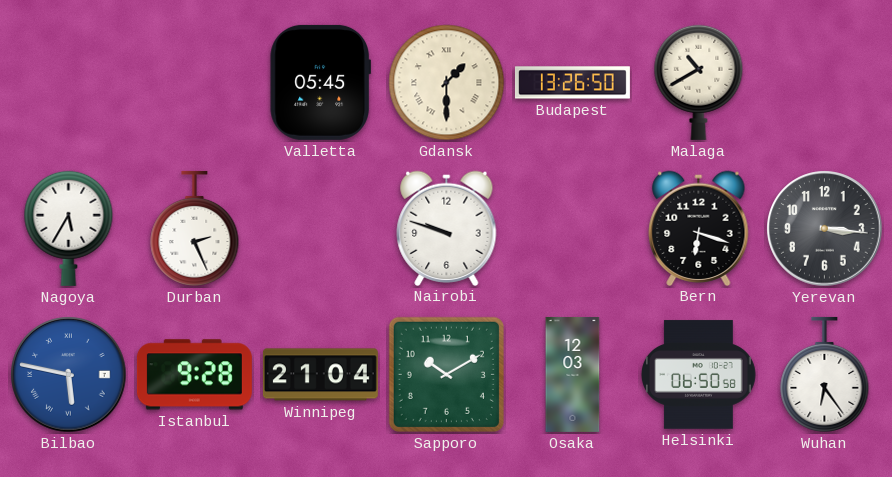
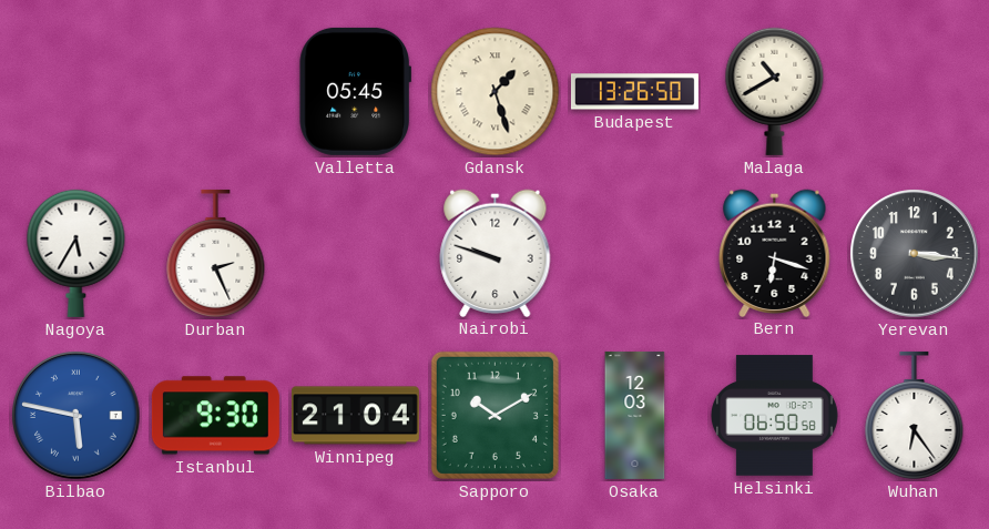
Gdansk: 1:30 -> 1:27 (496, 92)
Istanbul: 9:28 -> 9:30 (215, 416)
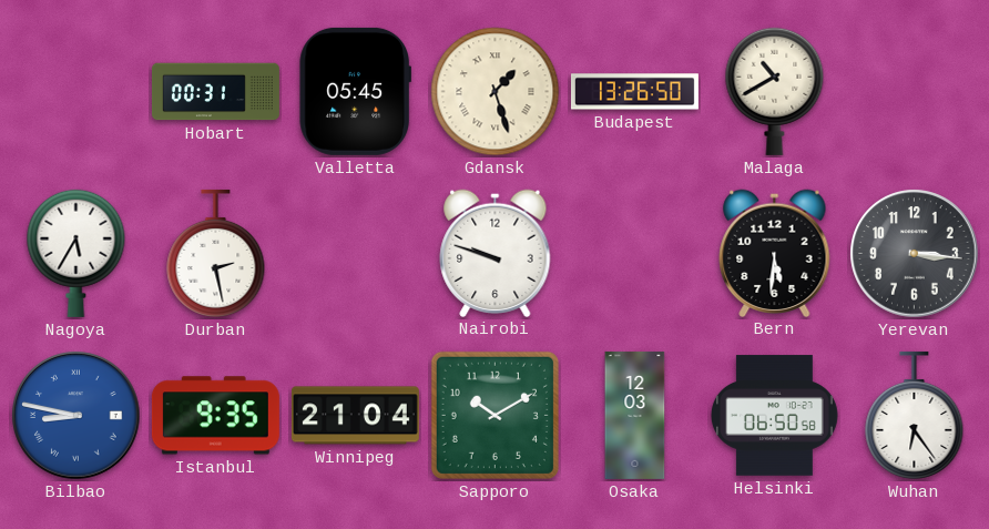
Hobart: none -> 00:31 (215, 92)
Durban: 2:26 -> 2:28 (216, 253)
Bern: 6:18 -> 5:31 (775, 253)
Bilbao: 5:47 -> 8:47 (77, 416)
Istanbul: 9:30 -> 9:35 (215, 416)
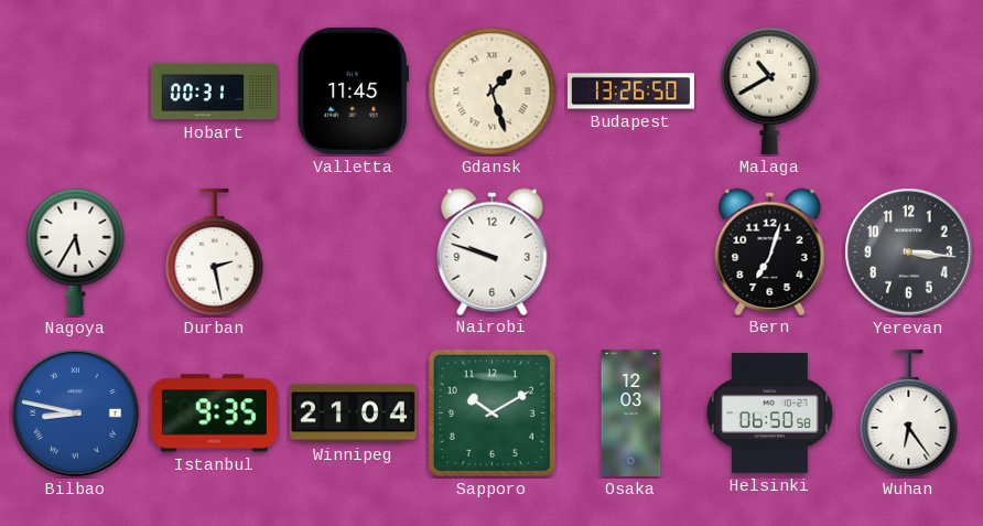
Valletta: 05:45 -> 11:45 (353, 90)
Bern: 5:31 -> 7:03 (770, 251)
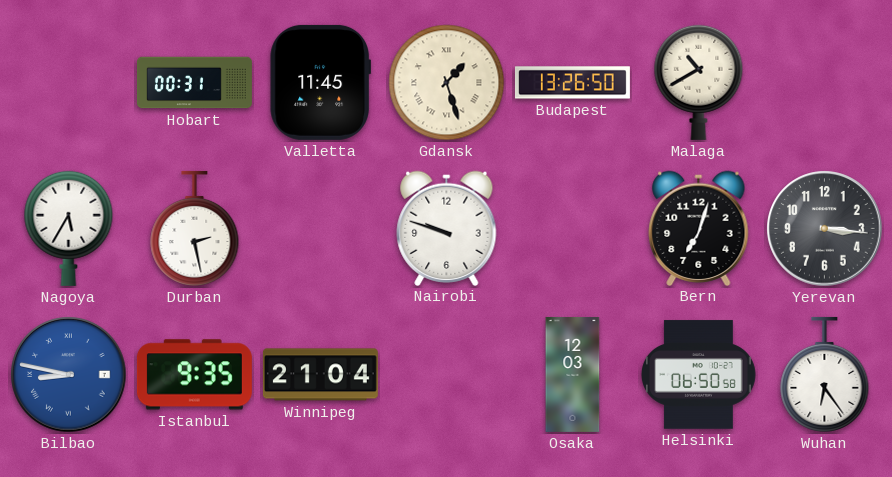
Sapporo: 10:10 -> none (491, 412)
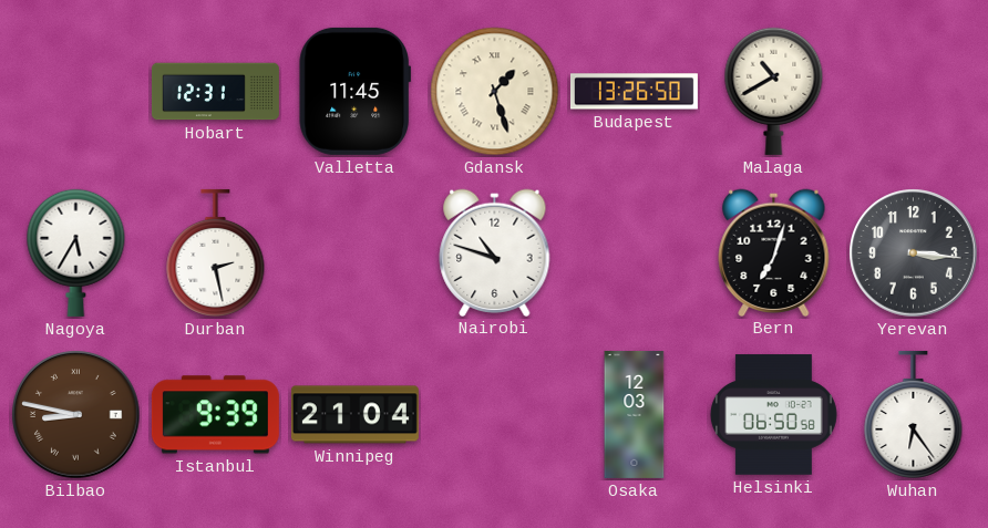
Hobart: 00:31 -> 12:31 (215, 92)
Nairobi: 9:48 -> 10:48 (495, 252)
Bilbao dial: blue -> brown (76, 415)
Istanbul: 9:35 -> 9:39 (215, 415)
